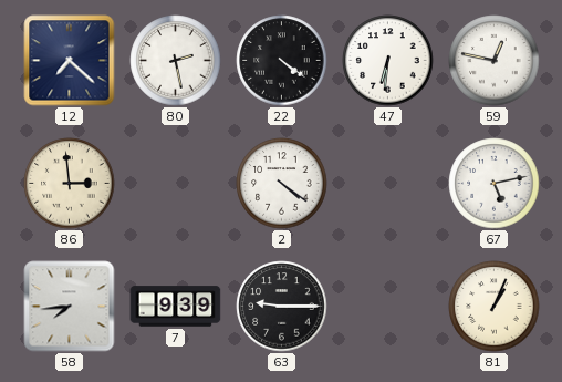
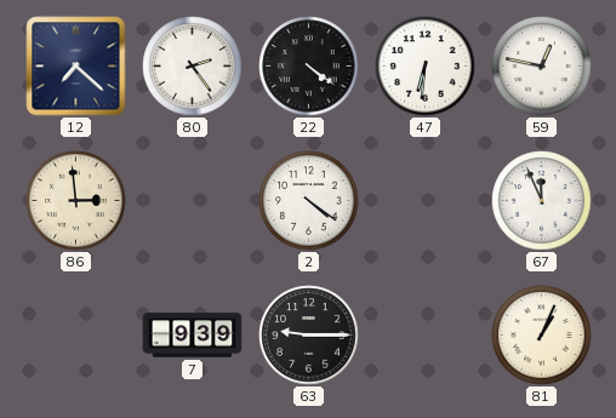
80: 2:28 -> 2:24 (193, 67)
67: 5:13 -> 11:56 (542, 201)
58: 7:44 -> none (70, 307)
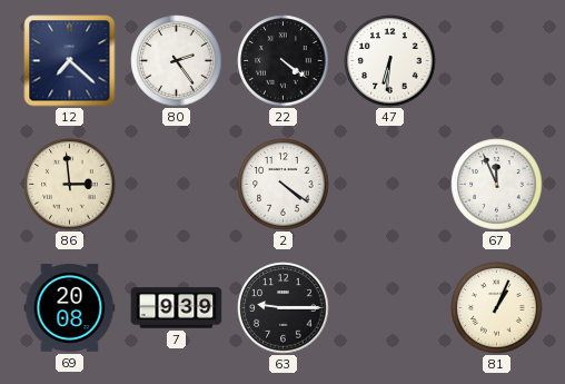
59: 12:47 -> none (542, 67)
69: none -> 20:08 (70, 307)
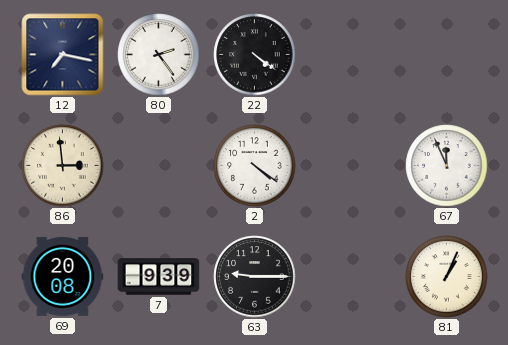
12: 7:22 -> 7:17 (63, 55)
47: 6:31 -> none (390, 61)
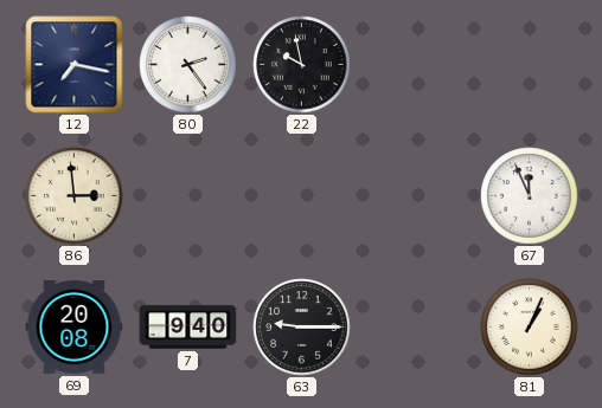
22: 4:21 -> 9:58 (302, 65)
2: 4:21 -> none (255, 166)
7: 9:39 -> 9:40 (188, 328)
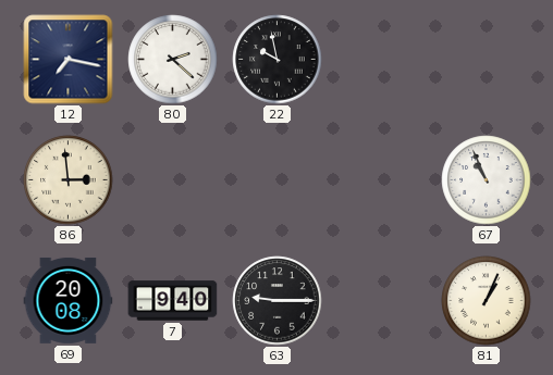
80: 2:24 -> 2:22 (173, 60)
67: 11:56 -> 10:56 (487, 180)
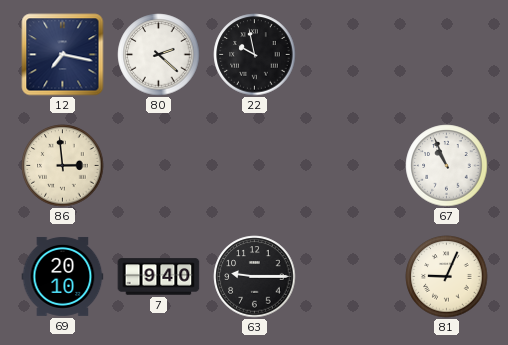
69: 20:08 -> 20:10 (63, 276)
81: 1:04 -> 9:04 (447, 277)
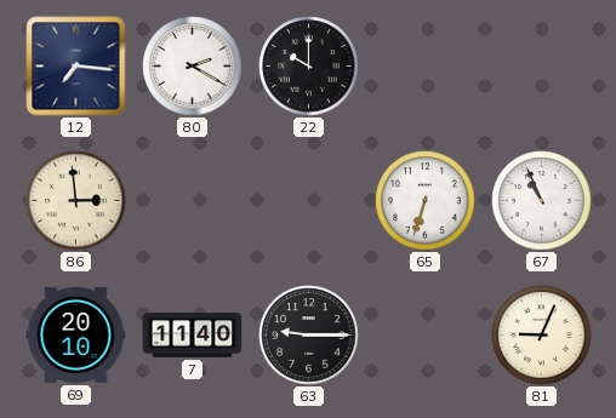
12: 7:17 -> 7:16 (76, 67)
80: 2:22 -> 2:20 (193, 67)
22: 9:58 -> 10:00 (309, 67)
65: none -> 6:33 (426, 201)
7: 9:40 -> 11:40 (193, 336)
